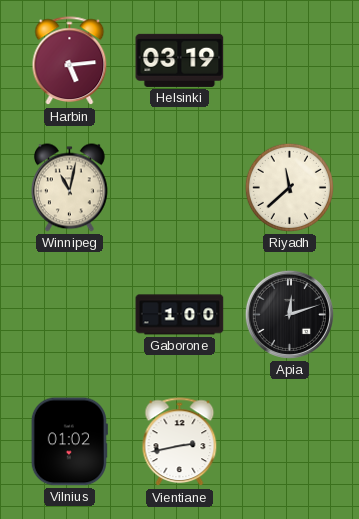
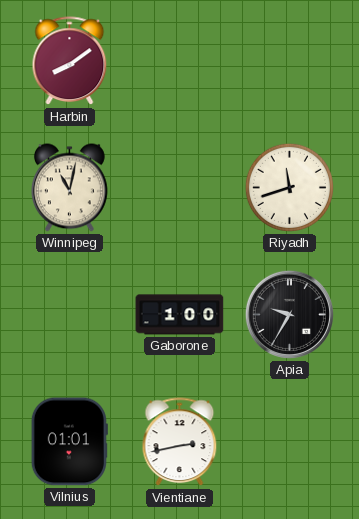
Harbin: 5:14 -> 8:09 (70, 61)
Helsinki: 03:19 -> none (180, 60)
Riyadh: 11:38 -> 11:42 (289, 187)
Apia: 12:12 -> 9:35 (289, 314)
Vilnius: 01:02 -> 01:01 (69, 442)
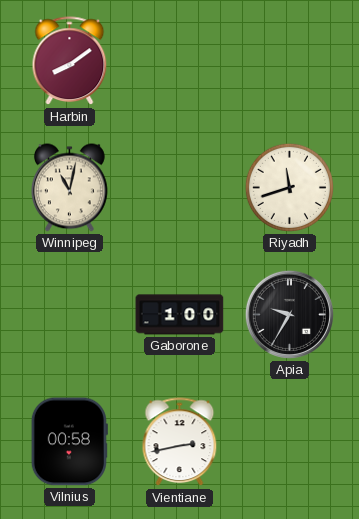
Vilnius: 01:01 -> 00:58 (69, 442)
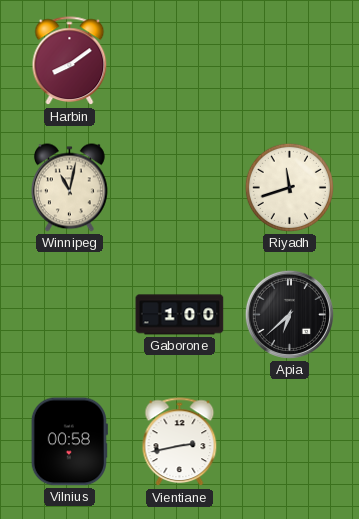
Apia: 9:35 -> 6:38 (289, 314)
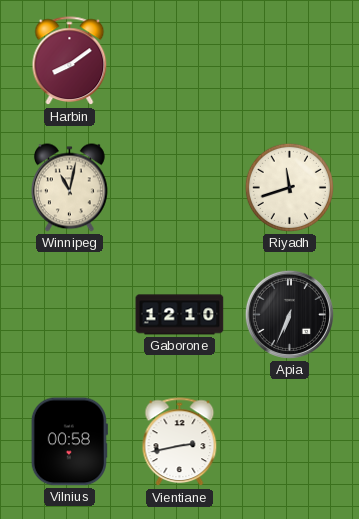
Gaborone: 1:00 -> 12:10 (180, 315)
Apia: 6:38 -> 6:34 (289, 314)
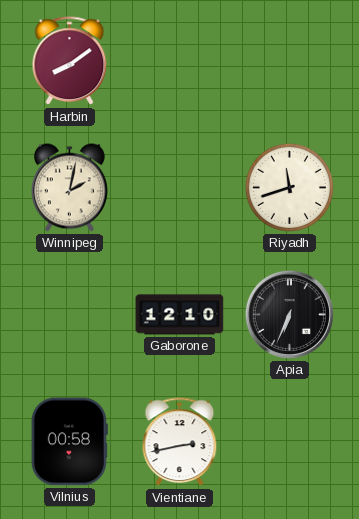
Winnipeg: 11:02 -> 2:02 (69, 188)
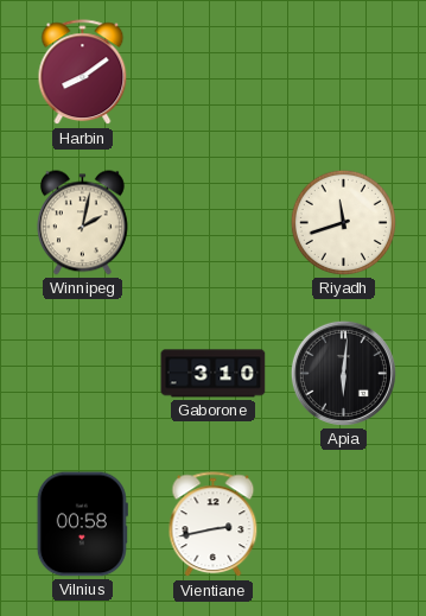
Gaborone: 12:10 -> 3:10 (214, 374)
Apia: 6:34 -> 6:01 (343, 373)
